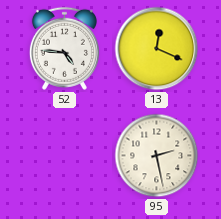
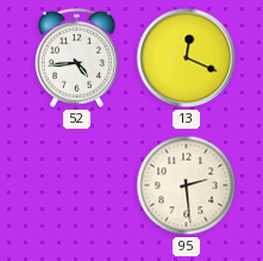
52: 4:46 -> 4:44 (76, 57)
95: 2:28 -> 2:29 (187, 186)
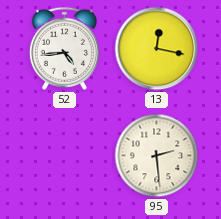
13: 12:19 -> 12:17 (157, 49)
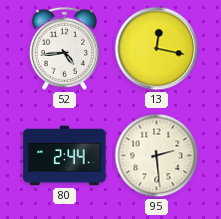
80: none -> 2:44 (65, 156)
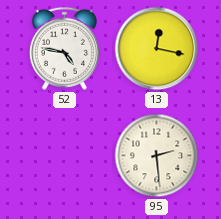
52: 4:44 -> 4:47 (64, 48)
80: 2:44 -> none (65, 156)
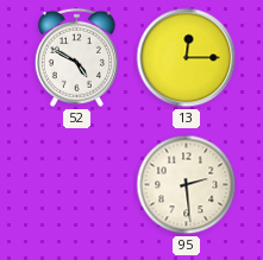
52: 4:47 -> 4:50 (76, 57)
13: 12:17 -> 12:15 (187, 58)
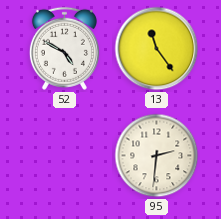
13: 12:15 -> 11:24 (157, 49)
95: 2:29 -> 2:31 (157, 156)
